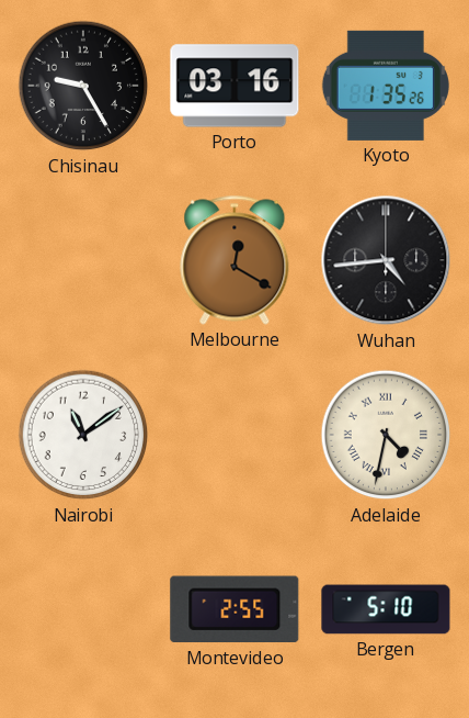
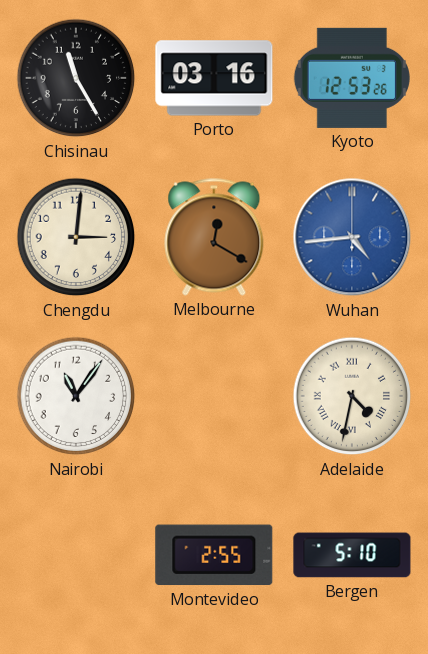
Chisinau: 9:25 -> 11:25 (76, 78)
Kyoto: 1:35 -> 12:53 (352, 78)
Chengdu: none -> 3:01 (76, 237)
Wuhan dial: black -> blue (352, 237)
Nairobi: 11:09 -> 11:06 (76, 396)
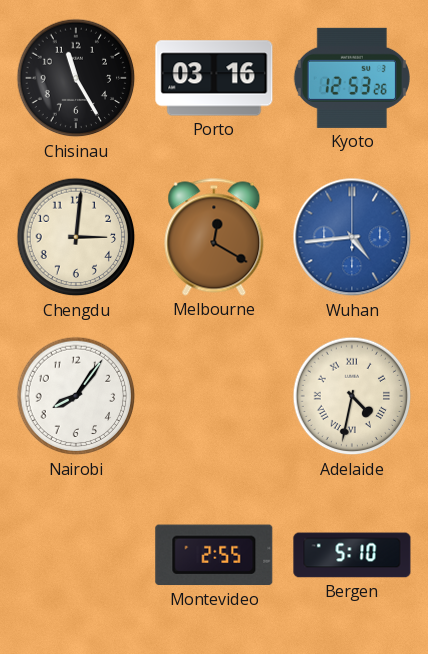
Nairobi: 11:06 -> 8:06 (76, 396)
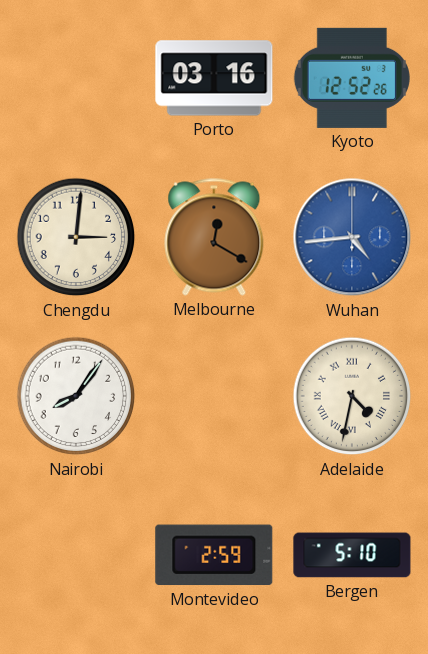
Chisinau: 11:25 -> none (76, 78)
Kyoto: 12:53 -> 12:52 (352, 78)
Montevideo: 2:55 -> 2:59 (214, 555)
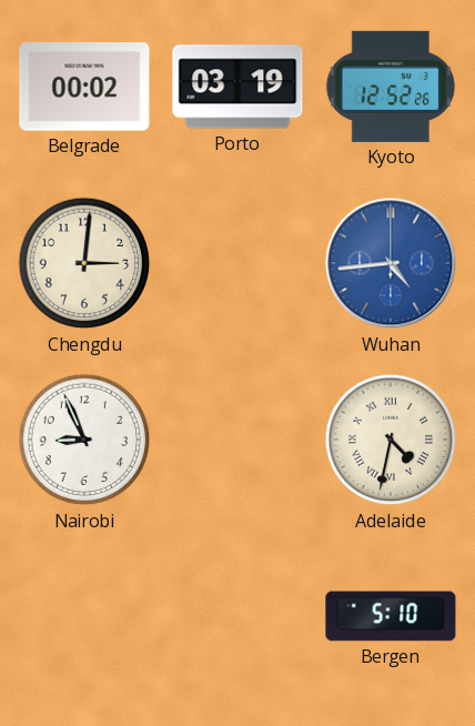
Belgrade: none -> 00:02 (84, 87)
Porto: 03:16 -> 03:19 (238, 87)
Melbourne: 12:20 -> none (214, 237)
Nairobi: 8:06 -> 8:56 (84, 440)
Montevideo: 2:59 -> none (214, 555)
